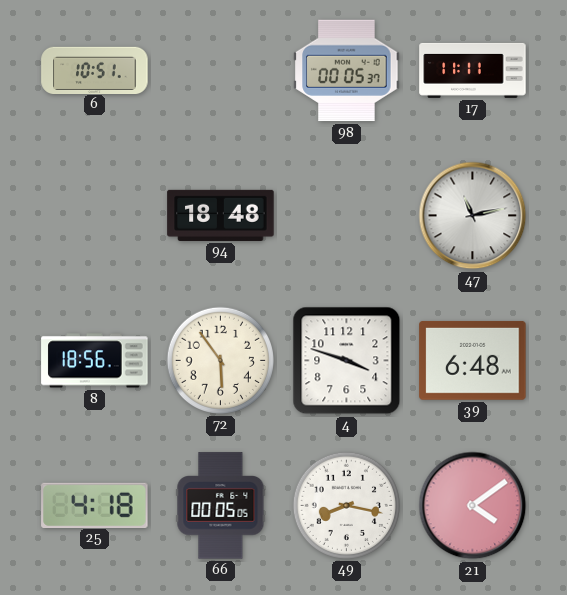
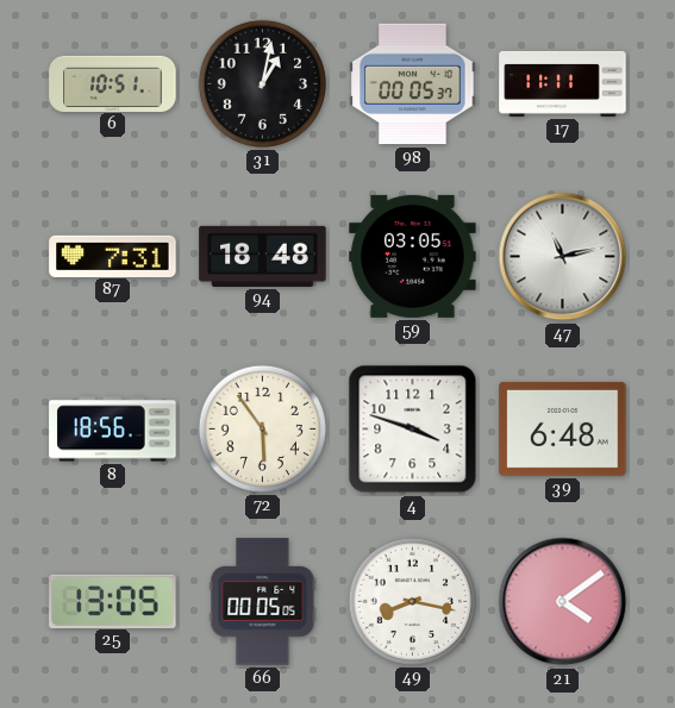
31: none -> 1:02 (262, 83)
87: none -> 7:31 (113, 256)
59: none -> 03:05 (413, 256)
25: 4:18 -> 13:05 (113, 601)
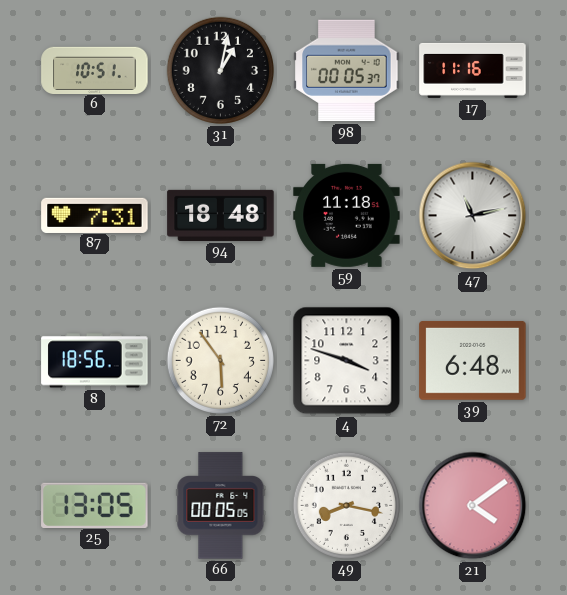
17: 11:11 -> 11:16 (473, 70)
59: 03:05 -> 11:18 (347, 215)
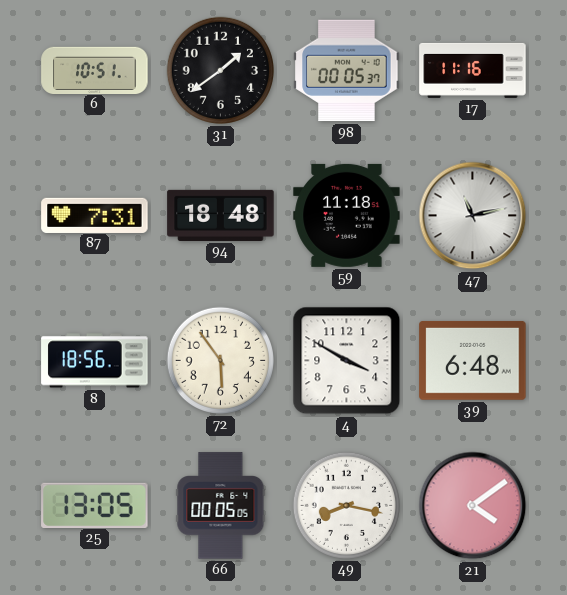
31: 1:02 -> 1:39 (220, 70)
4: 3:48 -> 3:50 (347, 361)
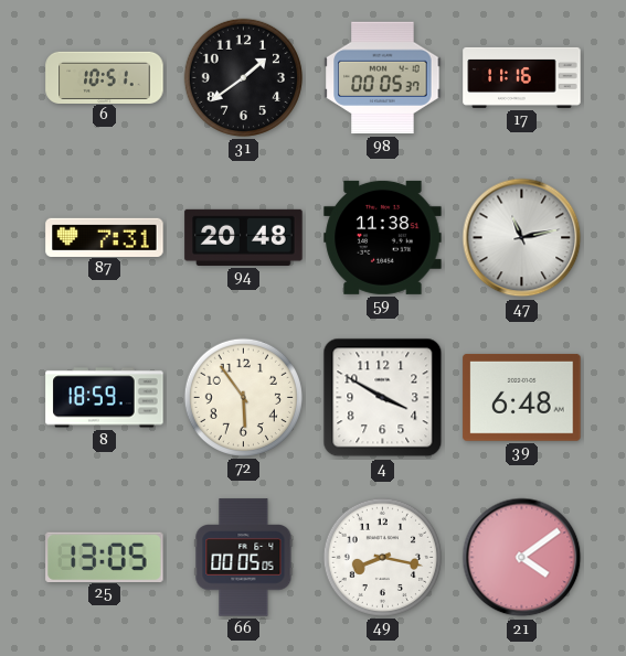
94: 18:48 -> 20:48 (244, 237)
59: 11:18 -> 11:38 (383, 237)
8: 18:56 -> 18:59 (105, 398)
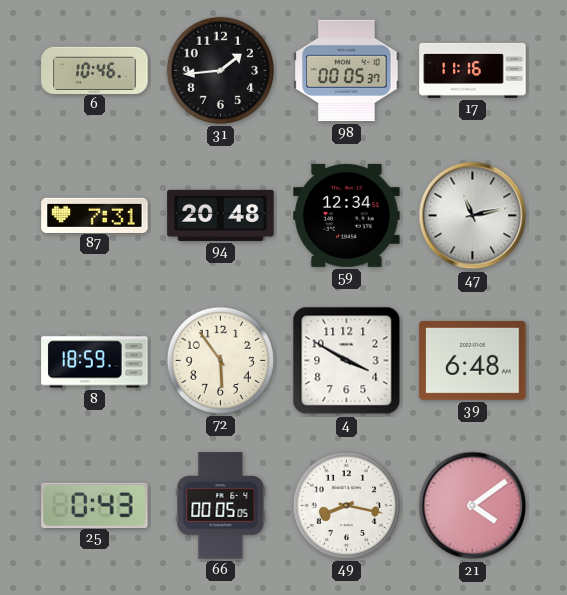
6: 10:51 -> 10:46 (95, 70)
31: 1:39 -> 1:44 (220, 70)
59: 11:38 -> 12:34 (347, 215)
25: 13:05 -> 0:43 (95, 505)
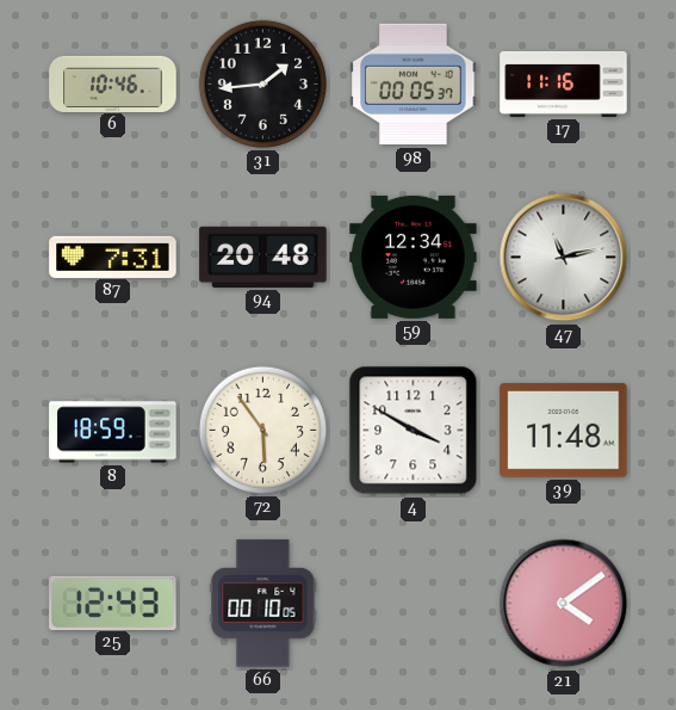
39: 6:48 -> 11:48 (564, 430)
25: 0:43 -> 12:43 (113, 603)
66: 00:05 -> 00:10 (263, 604)
49: 8:17 -> none (346, 505)
